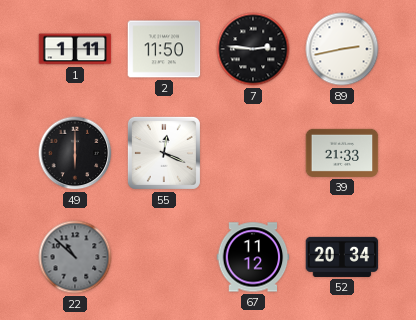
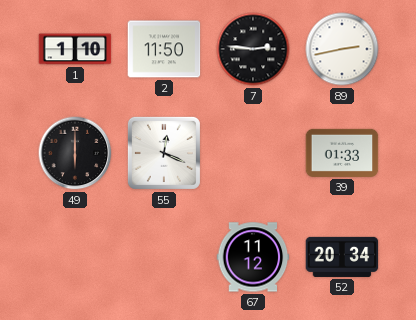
1: 1:11 -> 1:10 (75, 49)
39: 21:33 -> 01:33 (342, 153)
22: 10:52 -> none (75, 257)
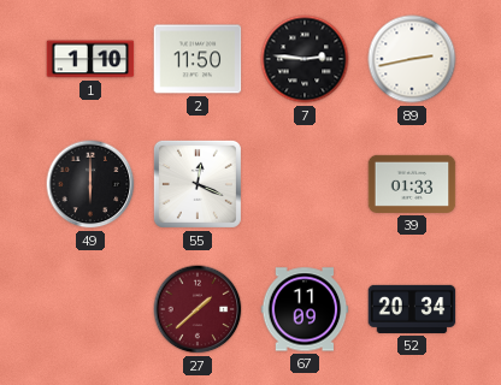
27: none -> 1:38 (198, 309)
67: 11:12 -> 11:09 (305, 309)
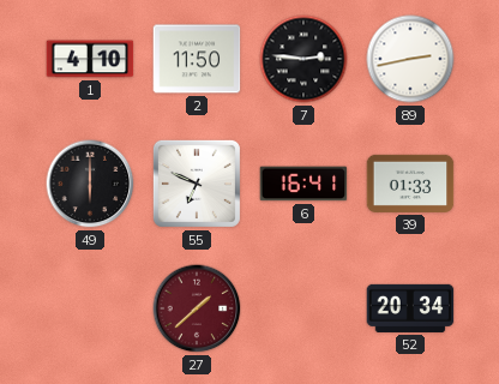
1: 1:10 -> 4:10 (90, 59)
55: 12:19 -> 6:49 (197, 184)
6: none -> 16:41 (303, 184)
67: 11:09 -> none (305, 309)
